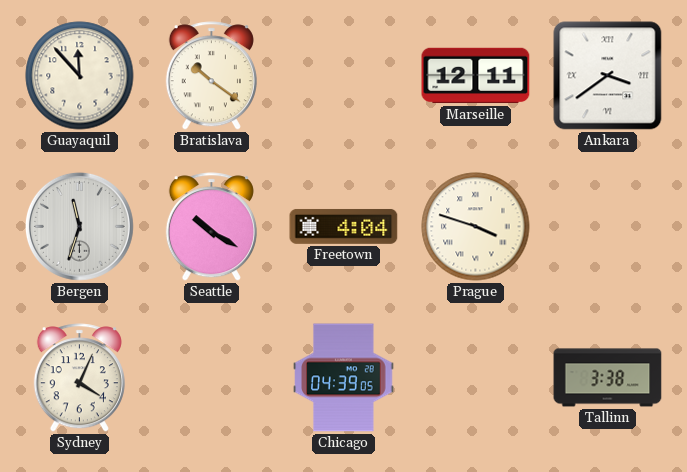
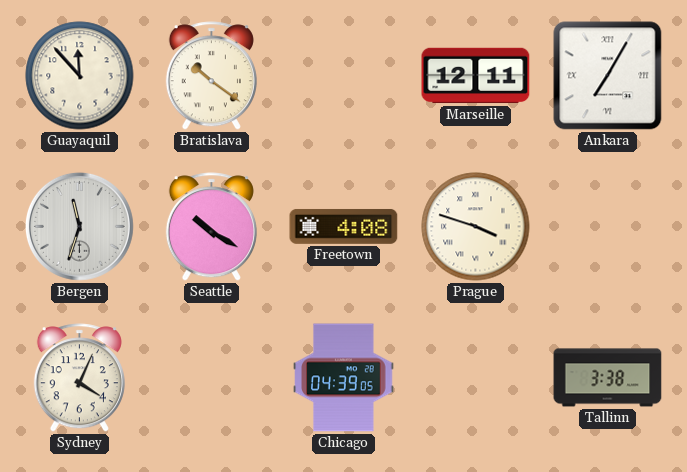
Ankara: 3:39 -> 7:05 (608, 76)
Freetown: 4:04 -> 4:08 (344, 226)
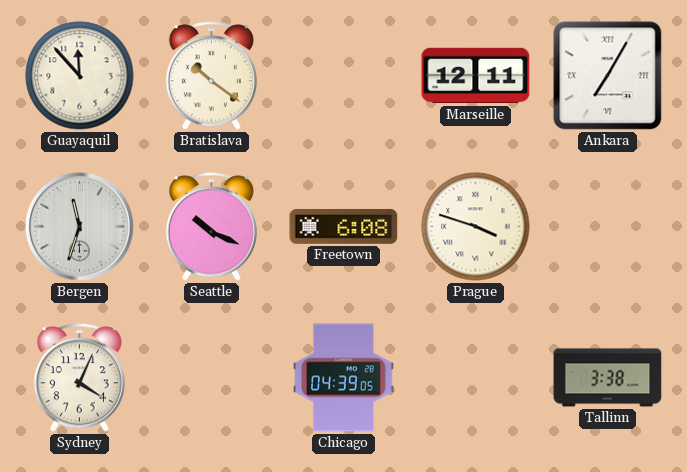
Seattle: 10:20 -> 10:19 (211, 227)
Freetown: 4:08 -> 6:08 (344, 226)
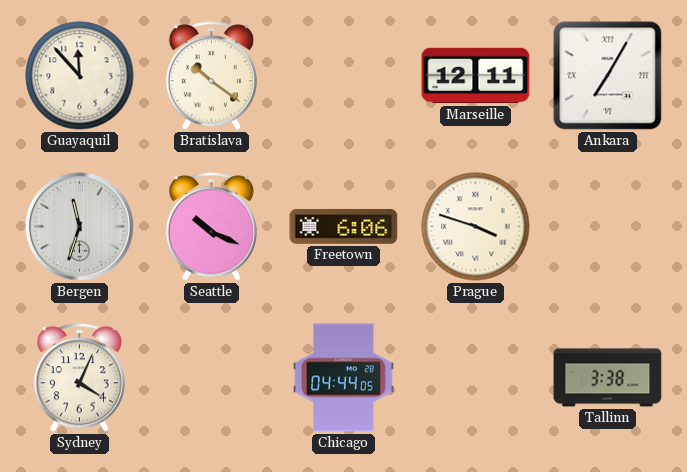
Freetown: 6:08 -> 6:06 (344, 226)
Chicago: 04:39 -> 04:44 (344, 378)
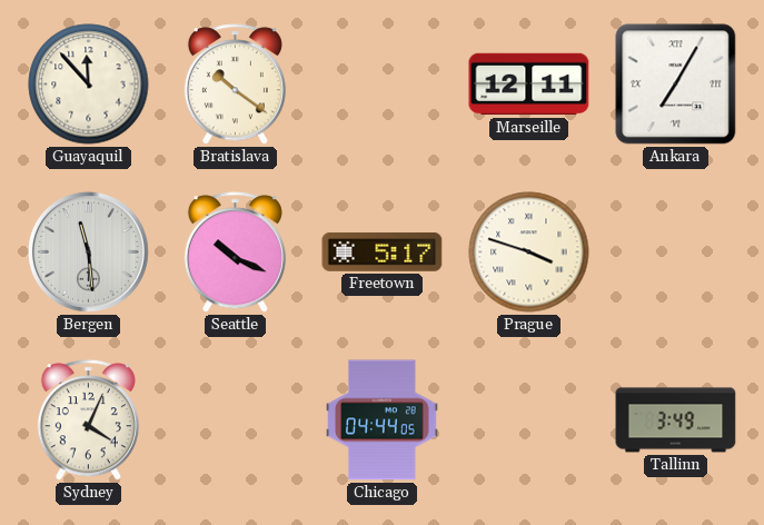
Bergen: 11:33 -> 11:29 (88, 251)
Freetown: 6:06 -> 5:17 (383, 251)
Tallinn: 3:38 -> 3:49 (676, 420)
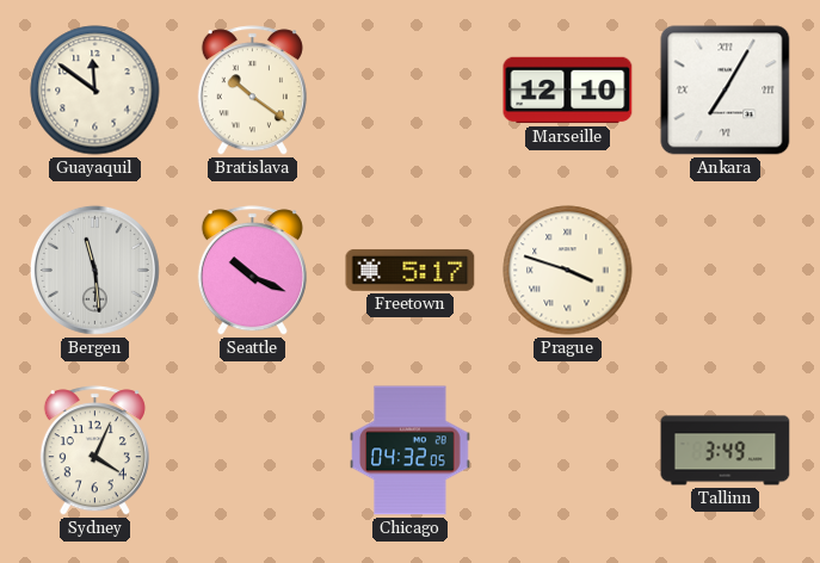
Guayaquil: 11:53 -> 11:51 (95, 91)
Marseille: 12:11 -> 12:10 (568, 91)
Chicago: 04:44 -> 04:32 (411, 451)
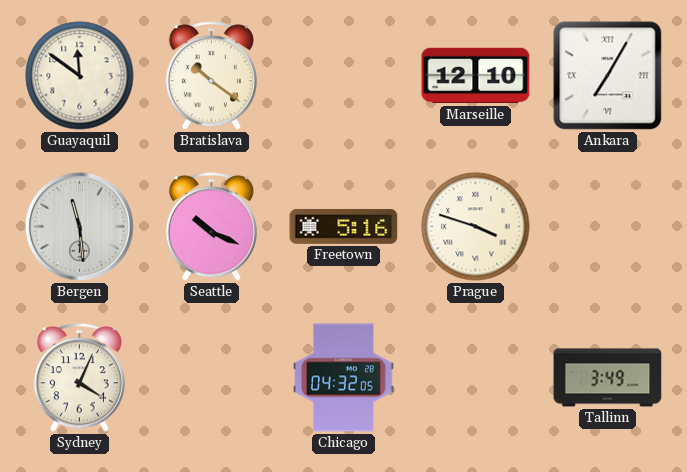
Freetown: 5:17 -> 5:16 (344, 226)
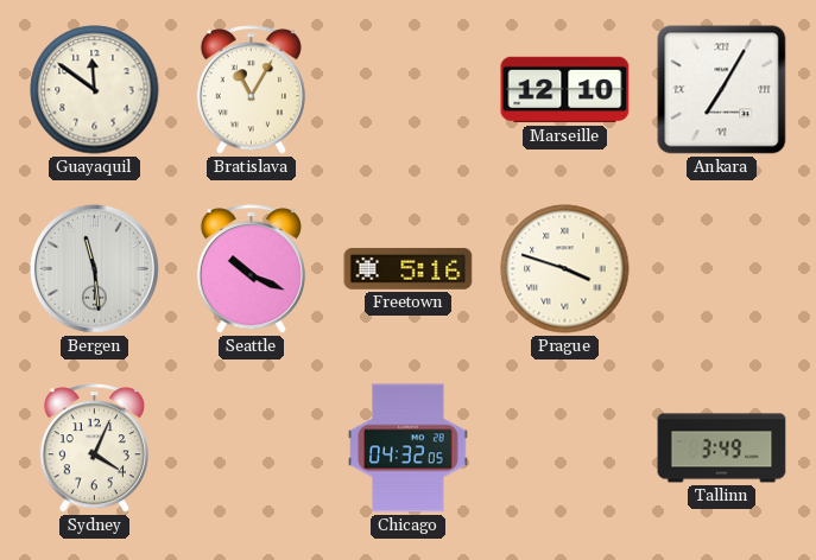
Bratislava: 10:21 -> 11:05 (251, 90)
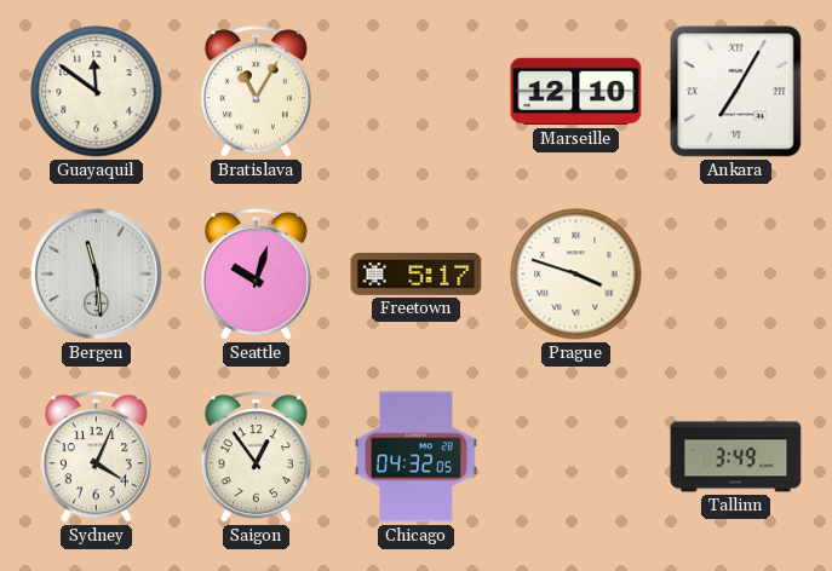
Seattle: 10:19 -> 10:03 (256, 275)
Freetown: 5:16 -> 5:17 (417, 273)
Saigon: none -> 12:54 (256, 457)
